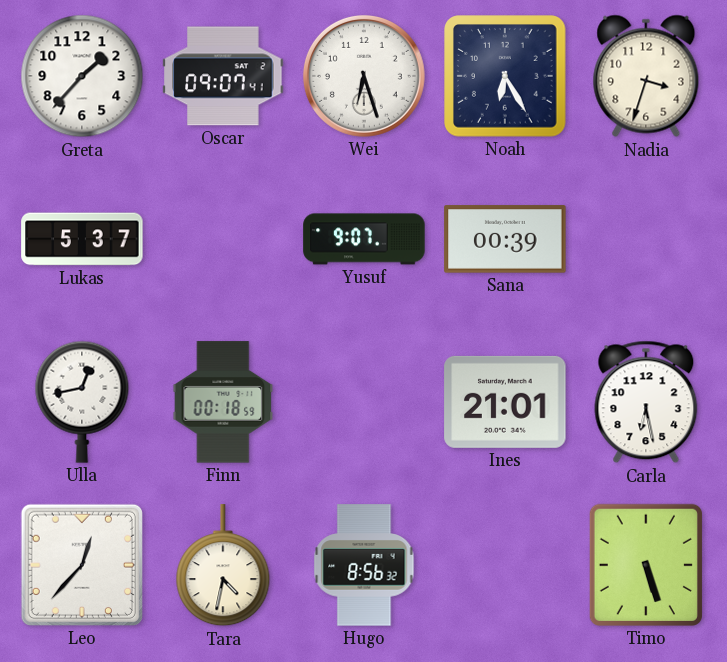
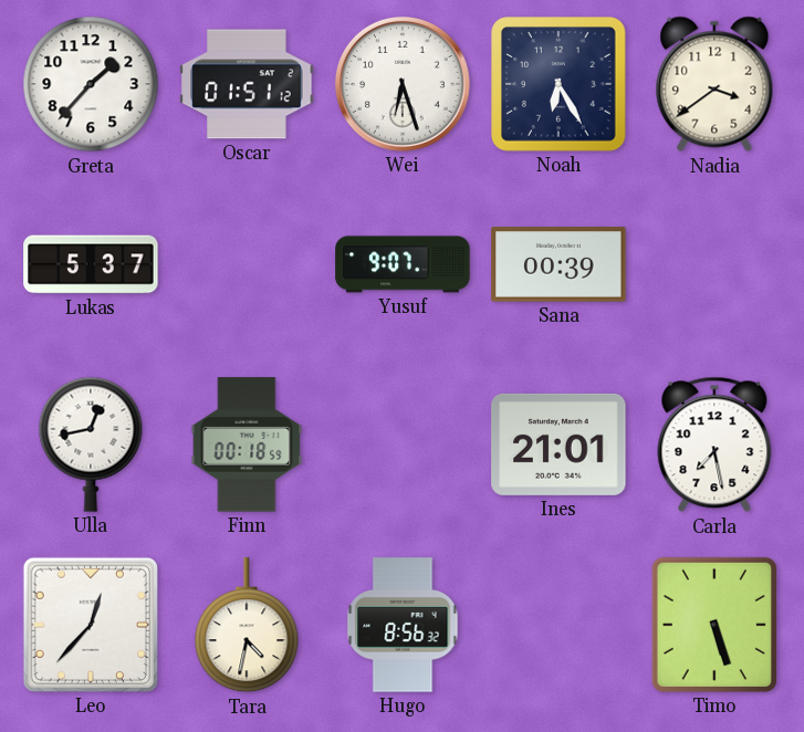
Oscar: 09:07 -> 01:51 (247, 84)
Nadia: 3:33 -> 3:39 (714, 84)
Carla: 6:28 -> 7:28 (714, 445)
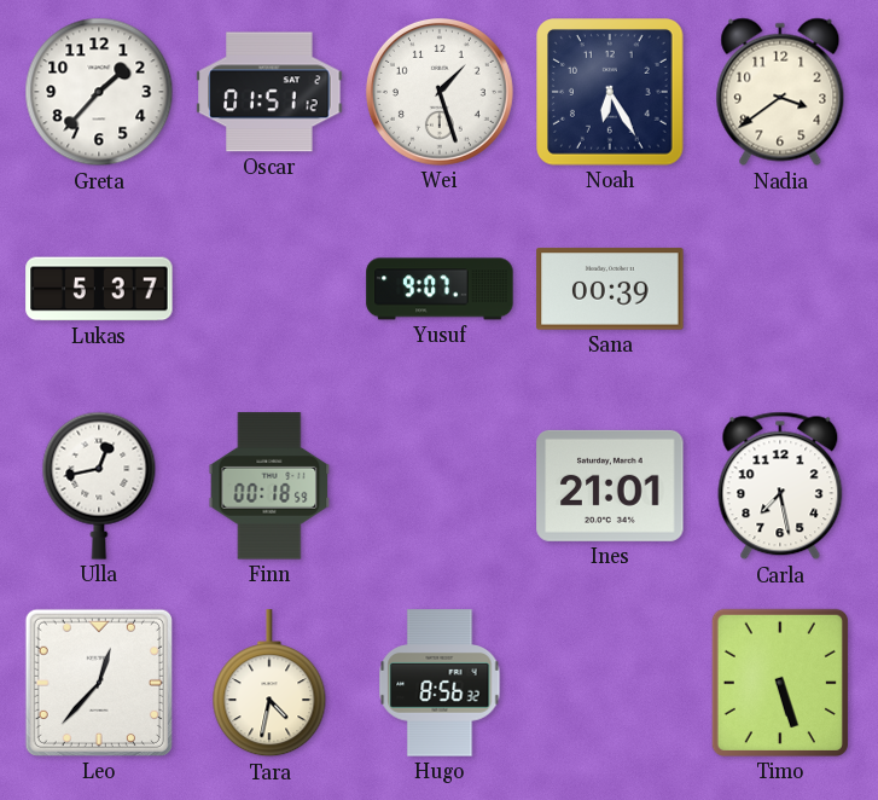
Wei: 6:27 -> 1:27 (440, 92)
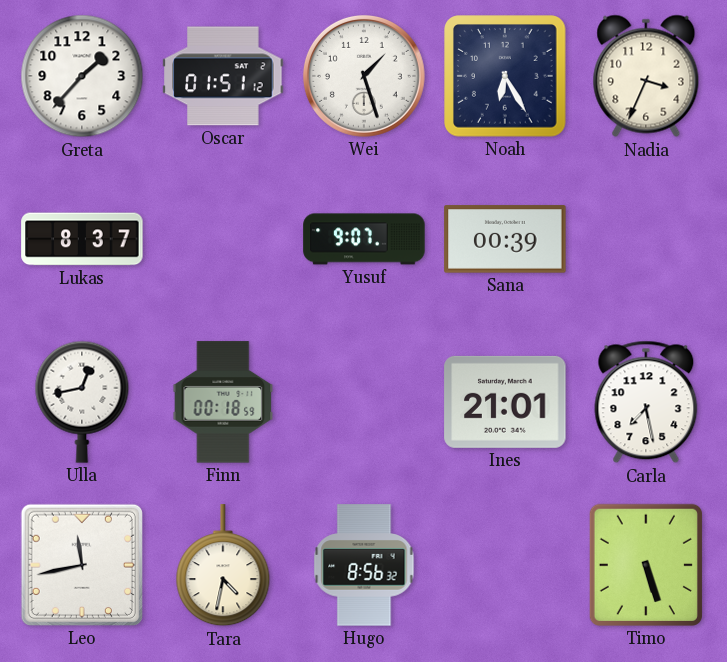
Nadia: 3:39 -> 3:34 (646, 76)
Lukas: 5:37 -> 8:37 (82, 239)
Leo: 12:37 -> 11:43 (82, 565)
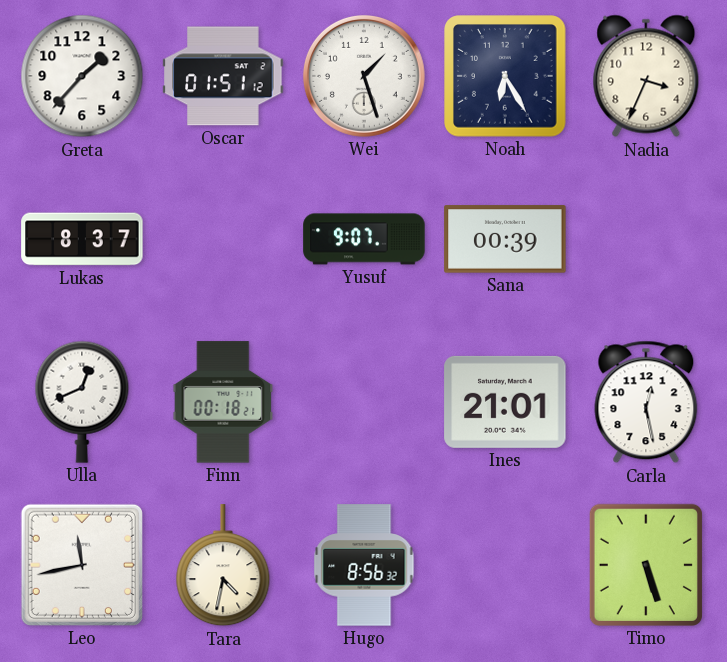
Ulla: 12:43 -> 12:41 (82, 402)
Finn: 00:18:59 -> 00:18:21 (223, 402)
Carla: 7:28 -> 12:28 (646, 402)
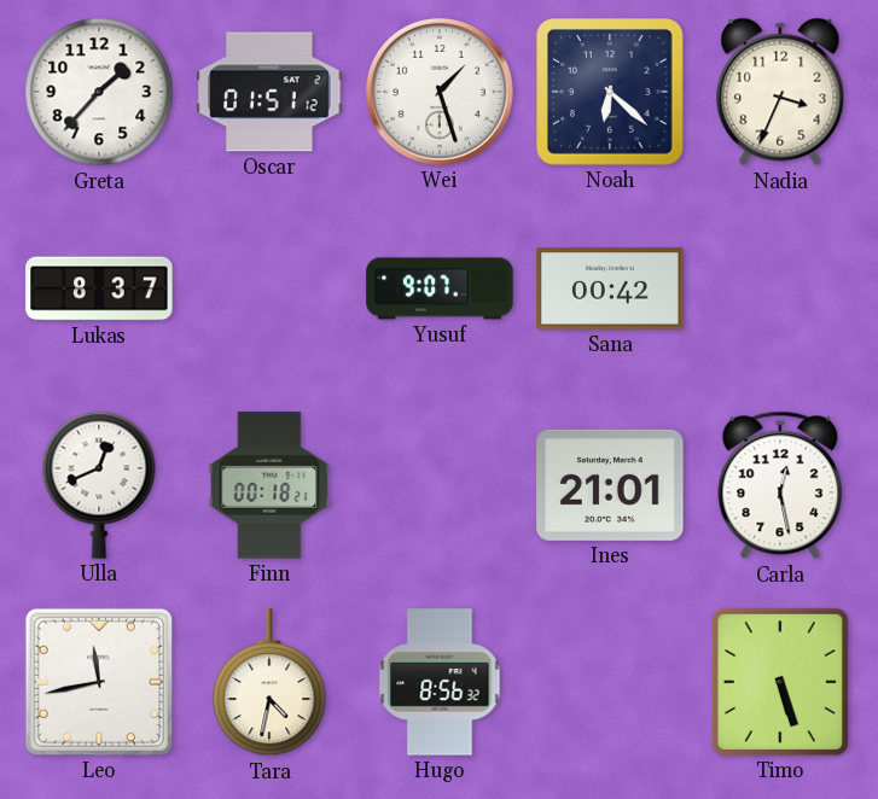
Noah: 6:25 -> 6:22 (610, 92)
Sana: 00:39 -> 00:42 (610, 288)
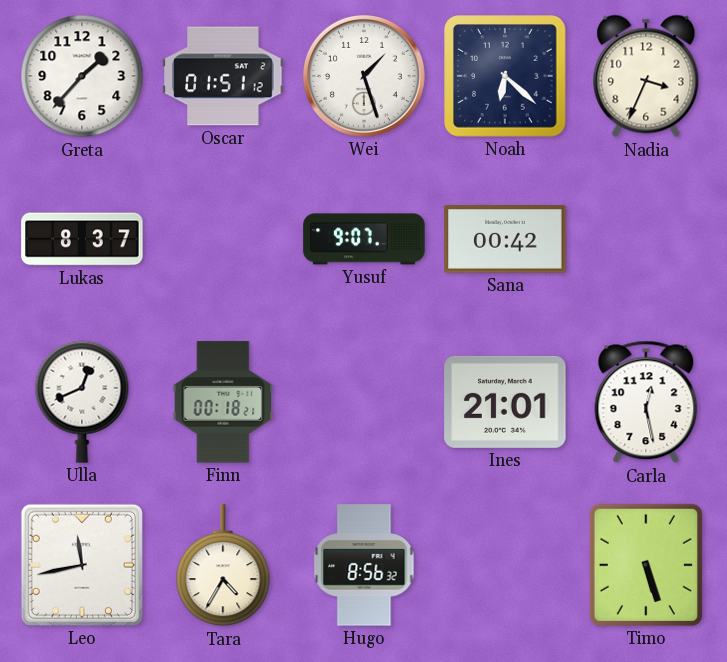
Tara: 4:32 -> 4:35 (223, 566)
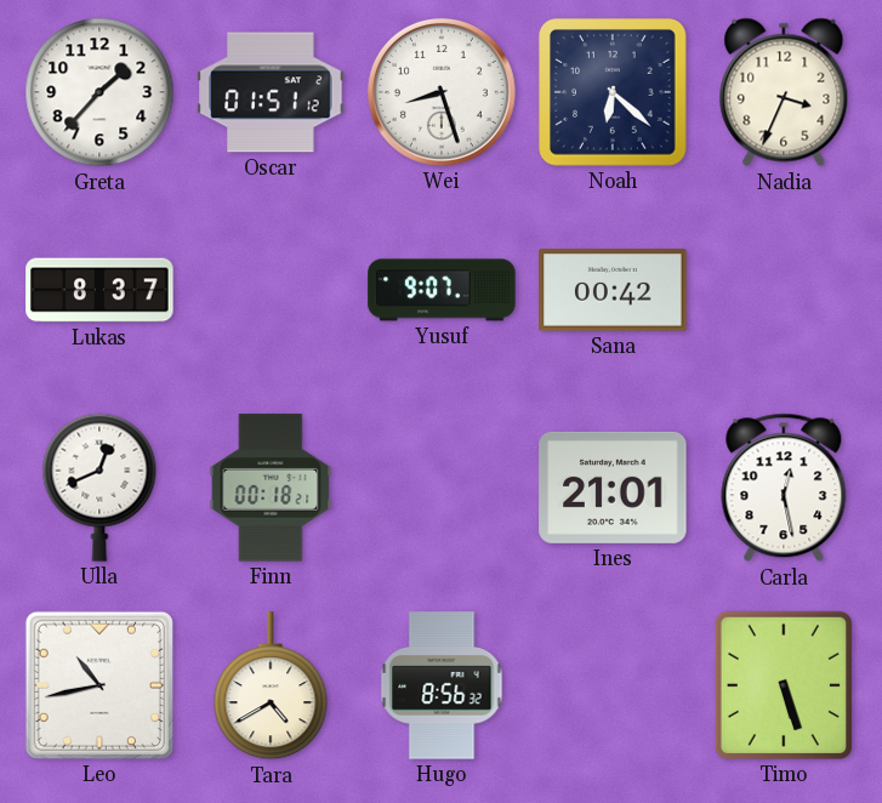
Wei: 1:27 -> 8:27 (442, 92)
Leo: 11:43 -> 10:43 (99, 685)
Tara: 4:35 -> 4:40 (271, 687)
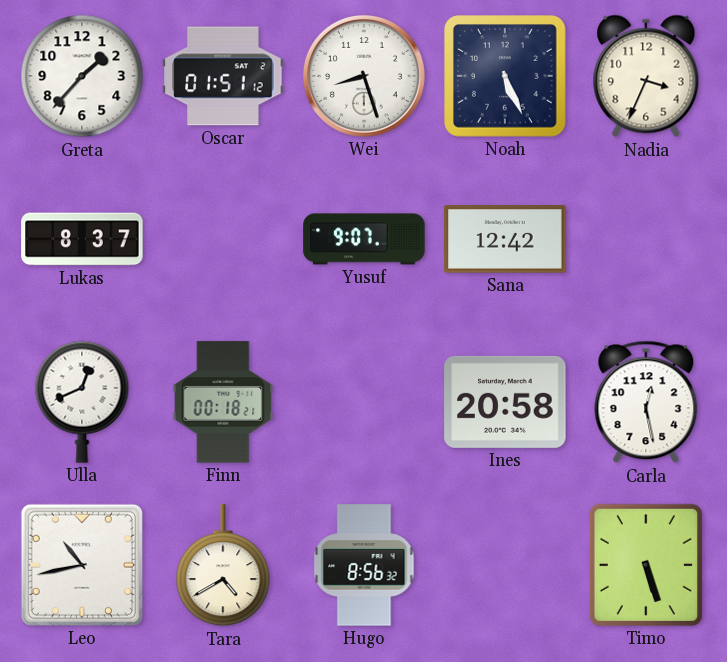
Noah: 6:22 -> 5:26 (505, 76)
Sana: 00:42 -> 12:42 (505, 239)
Ines: 21:01 -> 20:58 (505, 402)
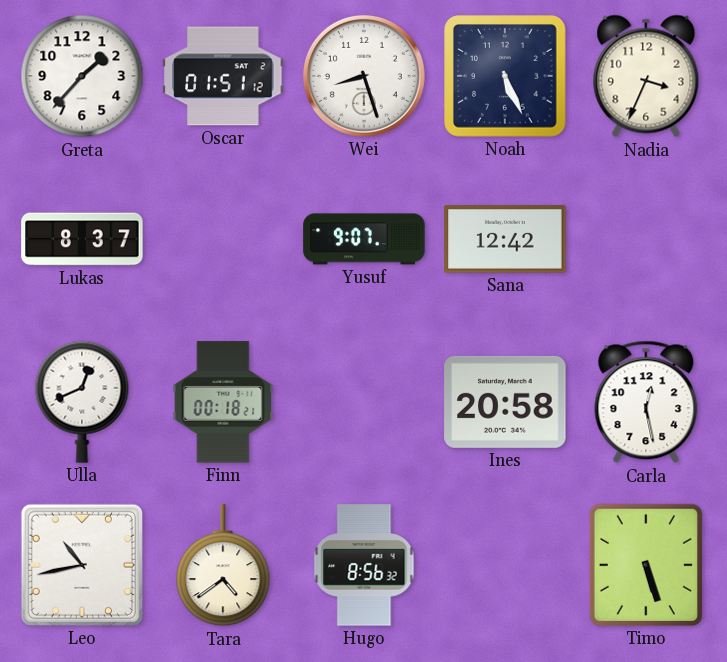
Tara: 4:40 -> 4:39 (223, 566)
